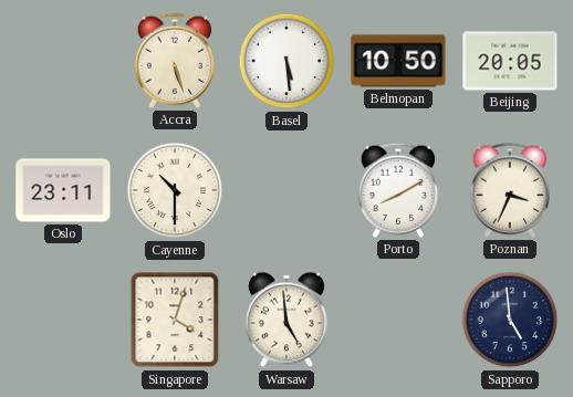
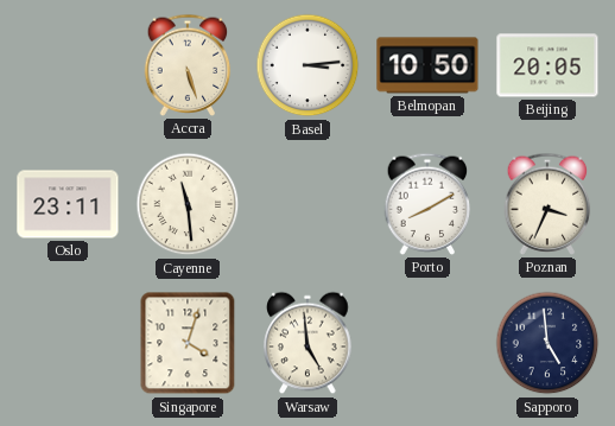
Basel: 5:29 -> 3:14 (307, 65)
Cayenne: 10:30 -> 11:29 (188, 204)
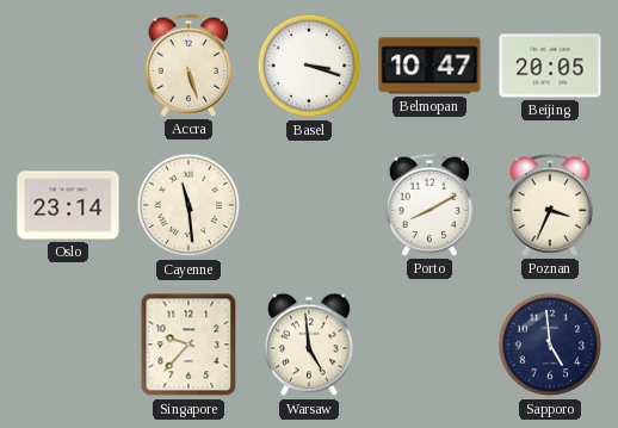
Basel: 3:14 -> 3:18 (309, 66)
Belmopan: 10:50 -> 10:47 (429, 66)
Oslo: 23:11 -> 23:14 (68, 205)
Singapore: 4:03 -> 9:37 (189, 345)
